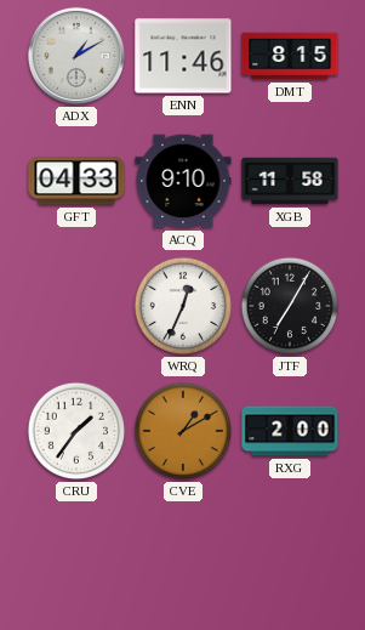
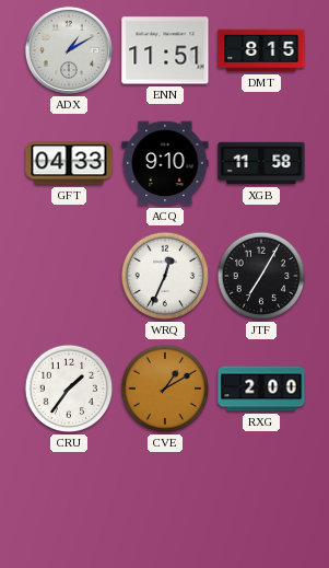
ENN: 11:46 -> 11:51 (165, 50)
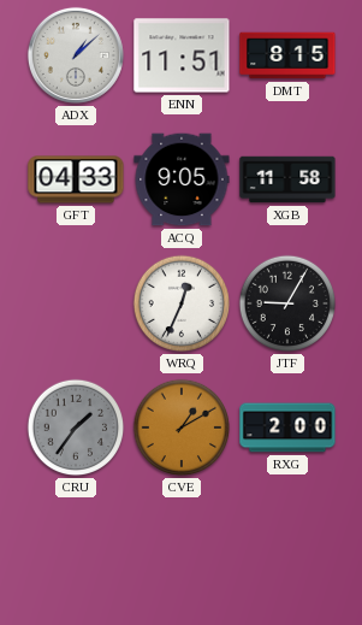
ADX: 1:10 -> 1:08 (76, 55)
ACQ: 9:10 -> 9:05 (182, 179)
JTF: 7:05 -> 9:05 (287, 303)
CRU dial: white -> grey (76, 428)
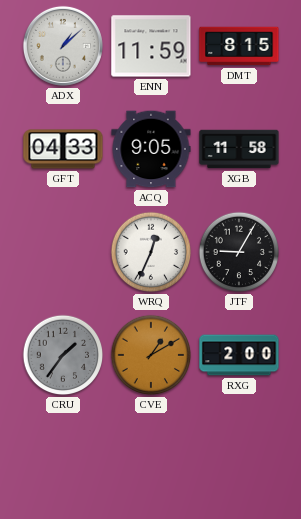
ENN: 11:51 -> 11:59 (151, 46)
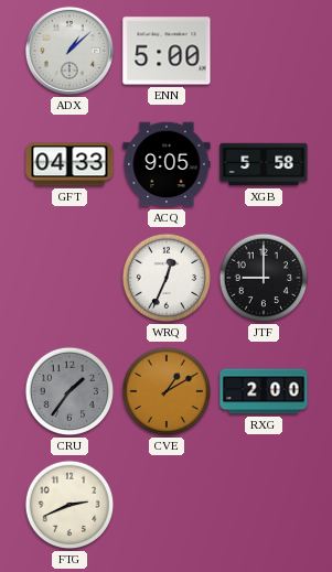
ENN: 11:59 -> 5:00 (167, 51)
DMT: 8:15 -> none (239, 46)
XGB: 11:58 -> 5:58 (264, 164)
JTF: 9:05 -> 9:00 (264, 278)
FTG: none -> 2:41 (69, 505)
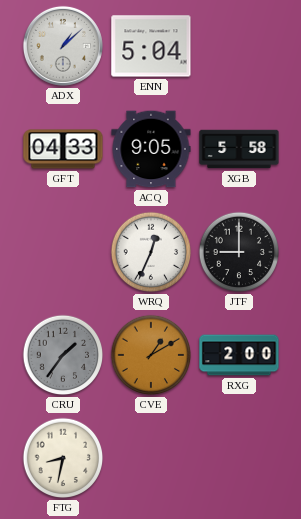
ENN: 5:00 -> 5:04 (151, 46)
FTG: 2:41 -> 8:32 (63, 458)
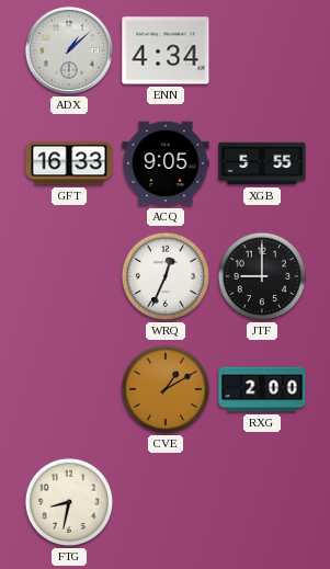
ENN: 5:04 -> 4:34 (166, 50)
GFT: 04:33 -> 16:33 (69, 163)
XGB: 5:58 -> 5:55 (262, 163)
CRU: 1:36 -> none (63, 355)
